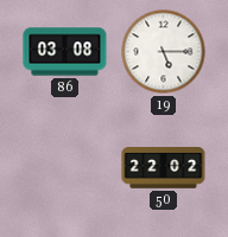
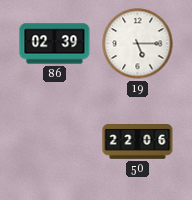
86: 03:08 -> 02:39 (55, 44)
50: 22:02 -> 22:06 (138, 142)
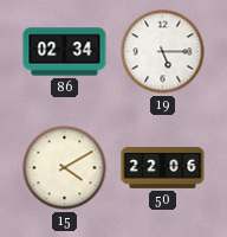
86: 02:39 -> 02:34 (65, 52)
15: none -> 4:10 (65, 168)
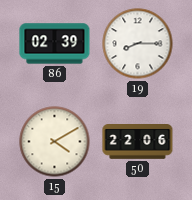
86: 02:34 -> 02:39 (55, 44)
19: 5:15 -> 8:15 (138, 44)
